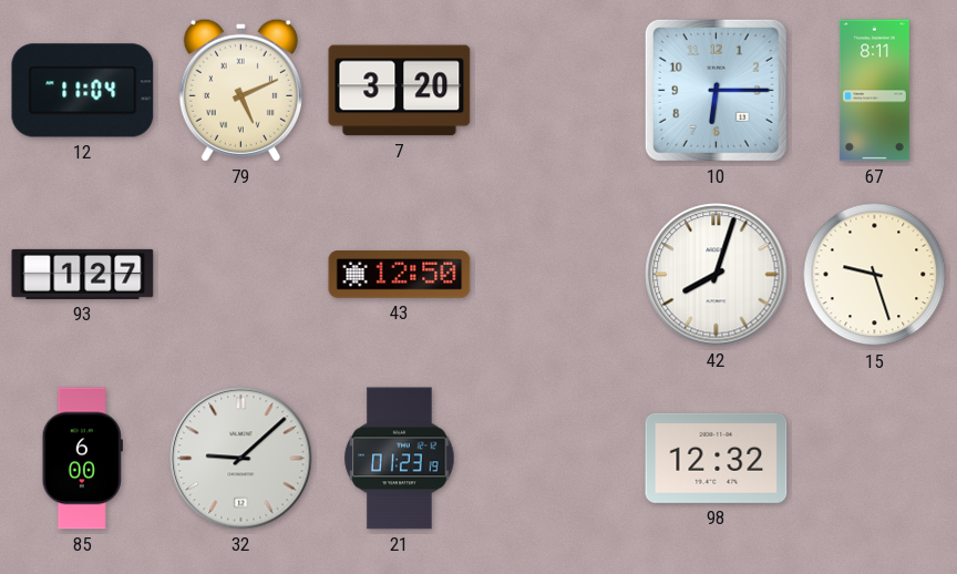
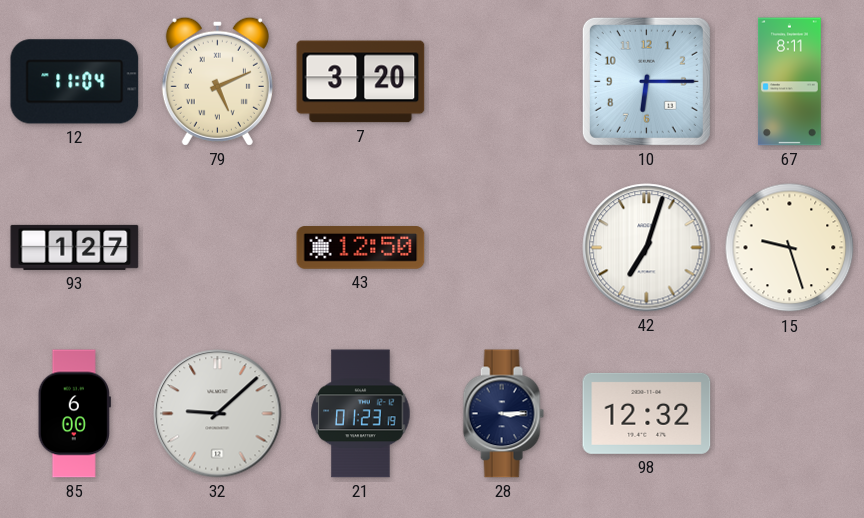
42: 8:03 -> 7:03 (647, 248)
28: none -> 3:15 (503, 414)
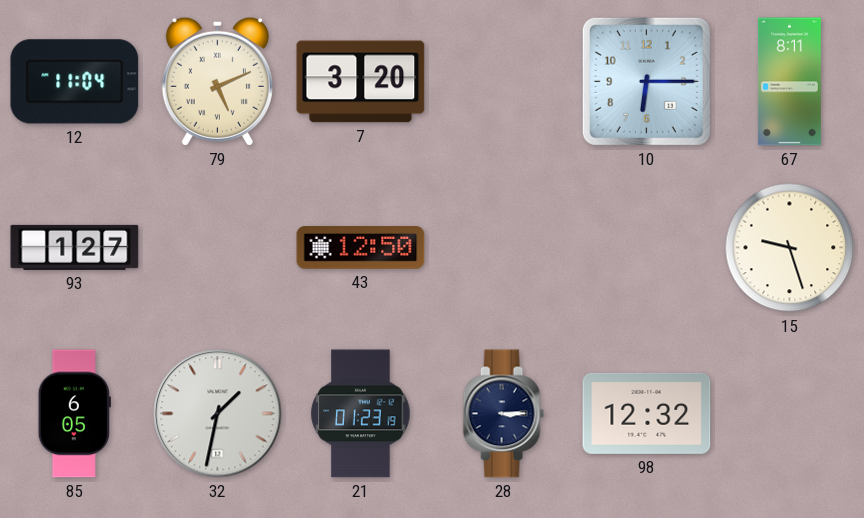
42: 7:03 -> none (647, 248)
85: 6:00 -> 6:05 (74, 414)
32: 9:08 -> 1:32 (218, 414)
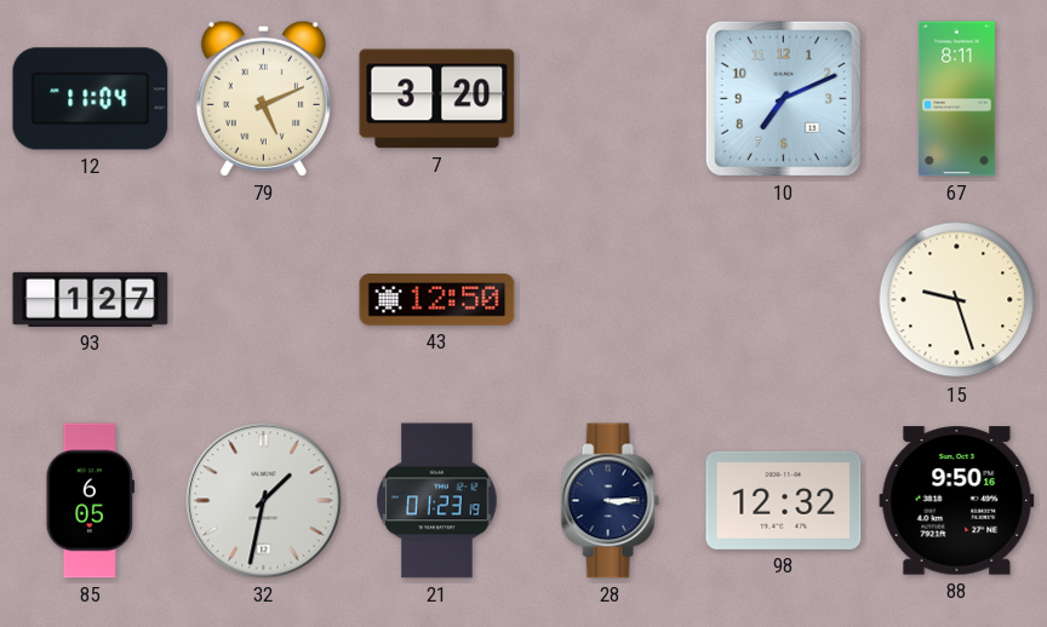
10: 6:15 -> 7:11 (783, 98)
88: none -> 9:50 (957, 501)
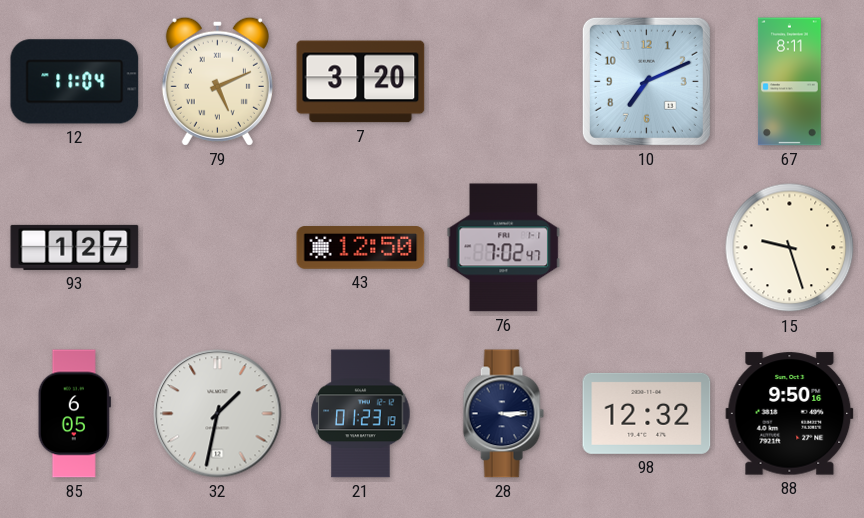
76: none -> 7:02 (504, 248)
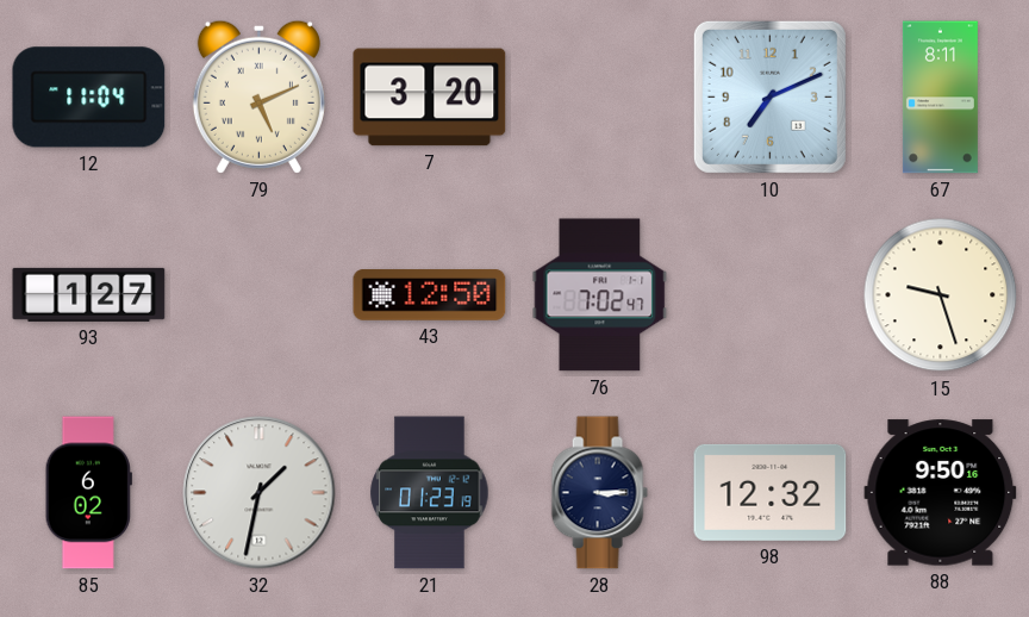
85: 6:05 -> 6:02 (88, 493)
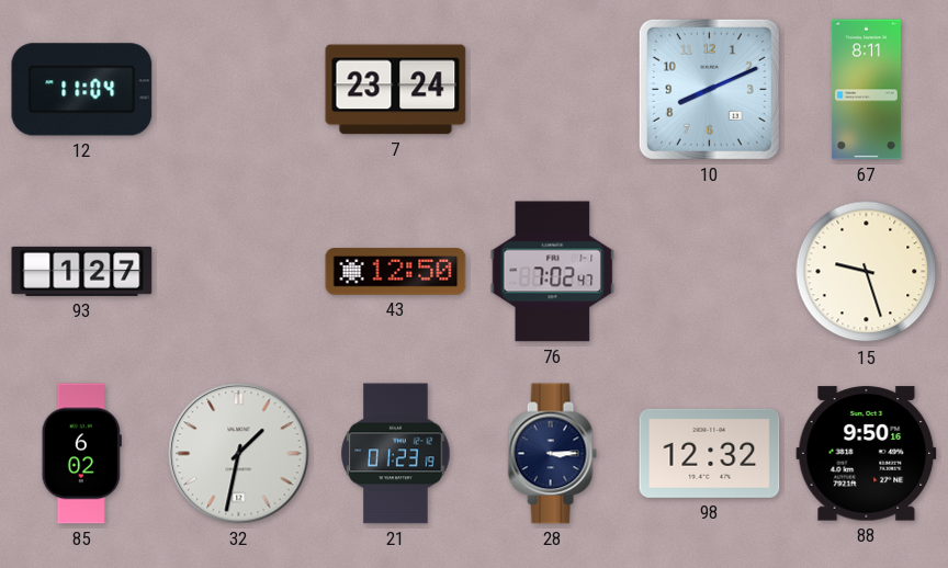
79: 5:11 -> none (258, 96)
7: 3:20 -> 23:24 (396, 90)
10: 7:11 -> 8:11 (709, 89)
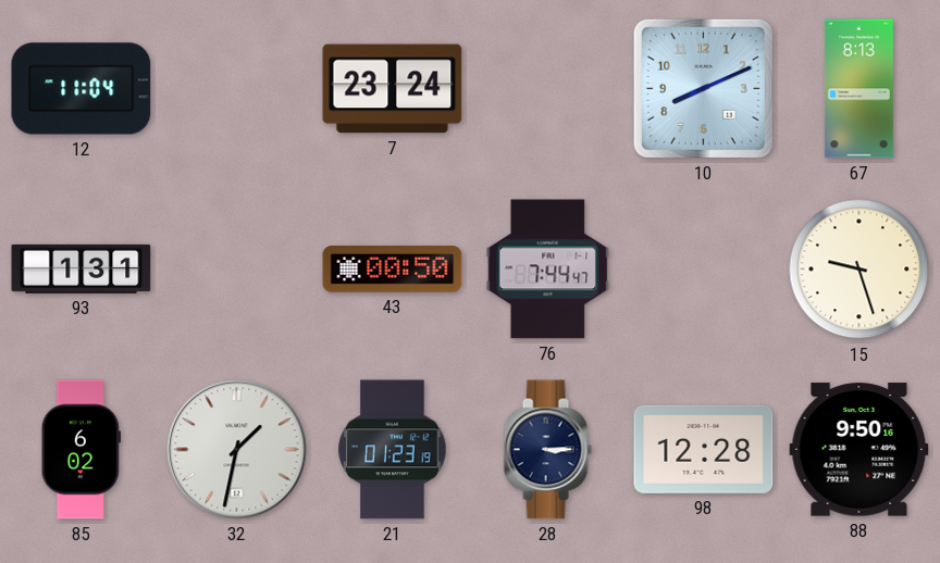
67: 8:11 -> 8:13 (858, 89)
93: 1:27 -> 1:31 (82, 268)
43: 12:50 -> 00:50 (393, 270)
76: 7:02 -> 7:44 (548, 270)
98: 12:32 -> 12:28 (704, 449)
